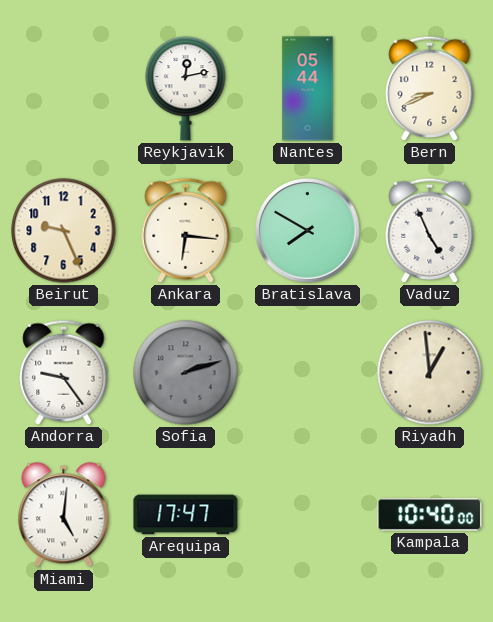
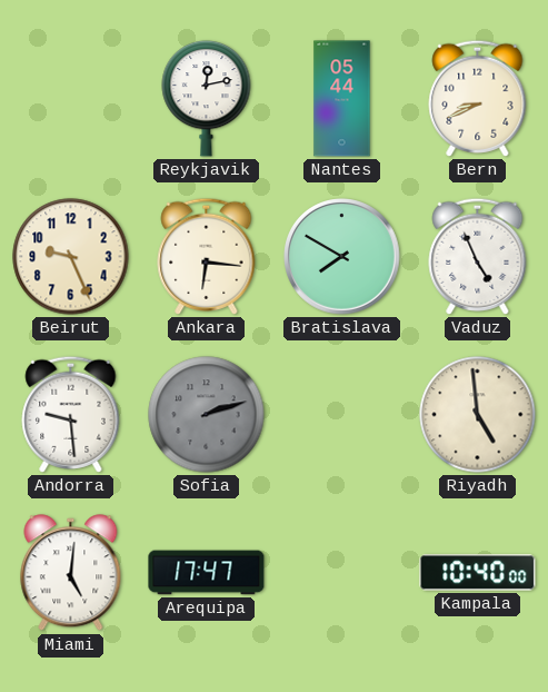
Andorra: 9:24 -> 9:29 (71, 414)
Riyadh: 12:59 -> 4:59 (478, 415)
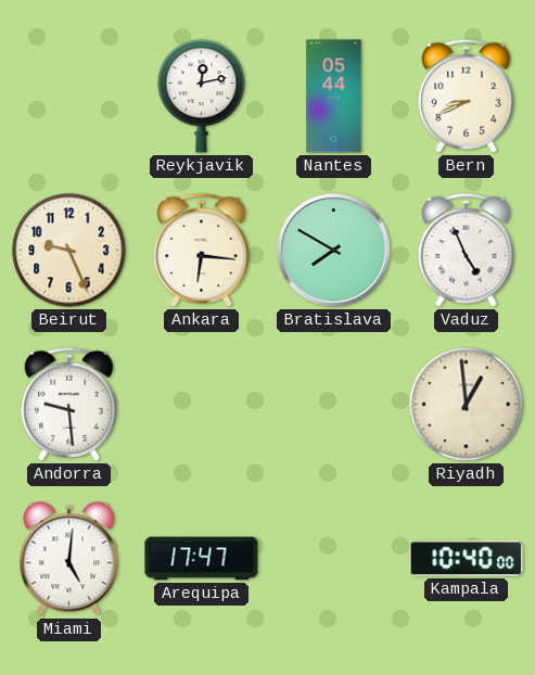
Sofia: 2:12 -> none (207, 415)
Riyadh: 4:59 -> 12:59 (467, 405)
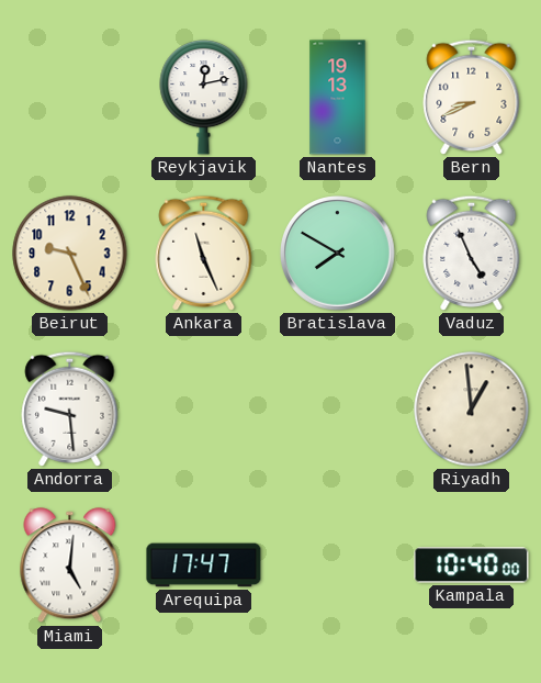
Nantes: 05:44 -> 19:13 (338, 98)
Ankara: 6:16 -> 11:26 (204, 253)
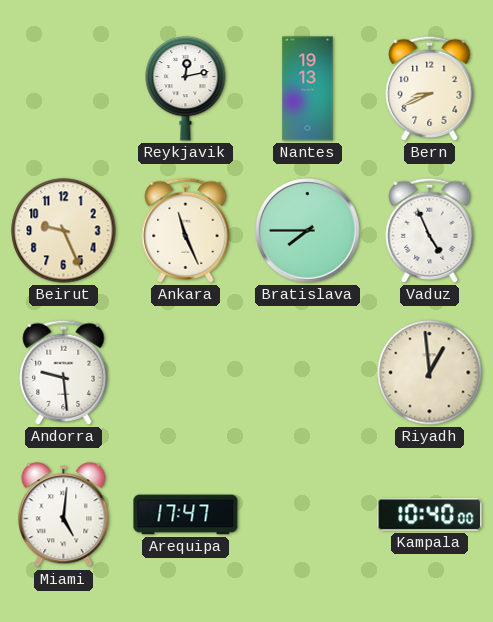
Bratislava: 7:50 -> 7:45 (308, 231)
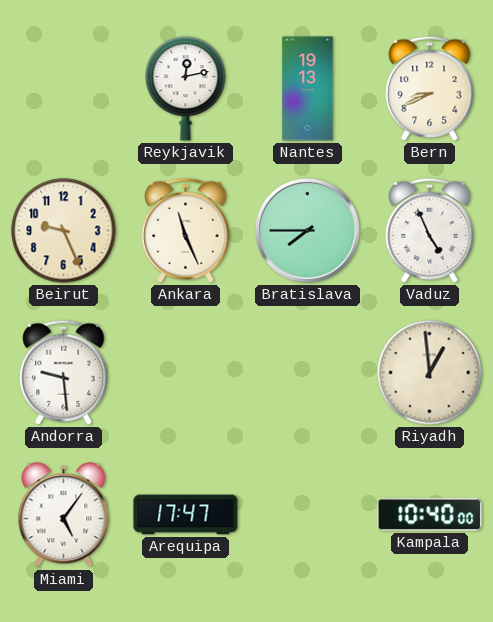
Miami: 5:01 -> 5:06 (64, 515)
